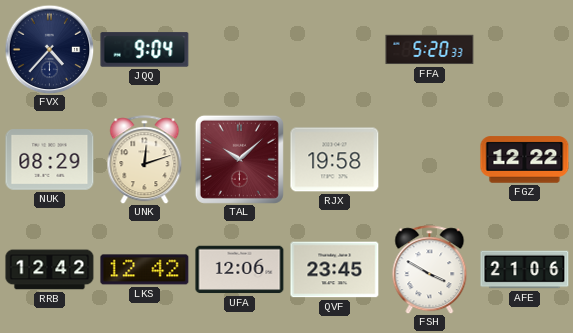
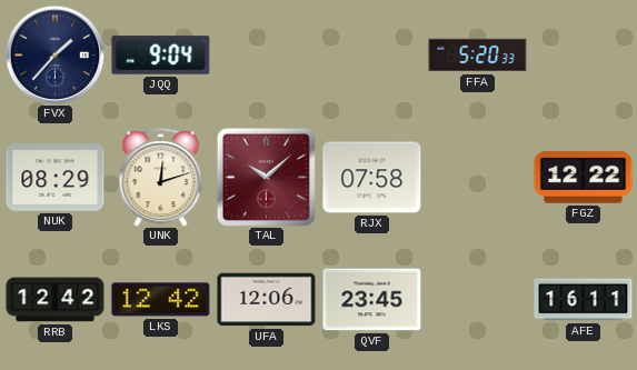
FVX: 4:37 -> 1:37 (54, 54)
RJX: 19:58 -> 07:58 (372, 178)
FSH: 3:50 -> none (430, 270)
AFE: 21:06 -> 16:11 (584, 300)
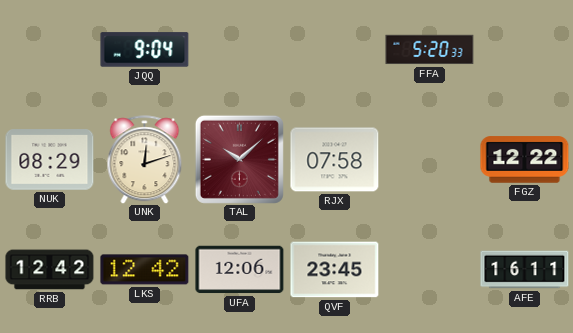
FVX: 1:37 -> none (54, 54)
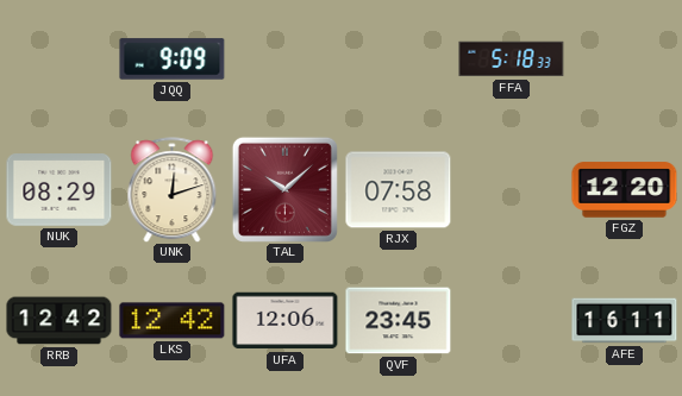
JQQ: 9:04 -> 9:09 (173, 59)
FFA: 5:20 -> 5:18 (512, 59)
FGZ: 12:22 -> 12:20 (625, 190)
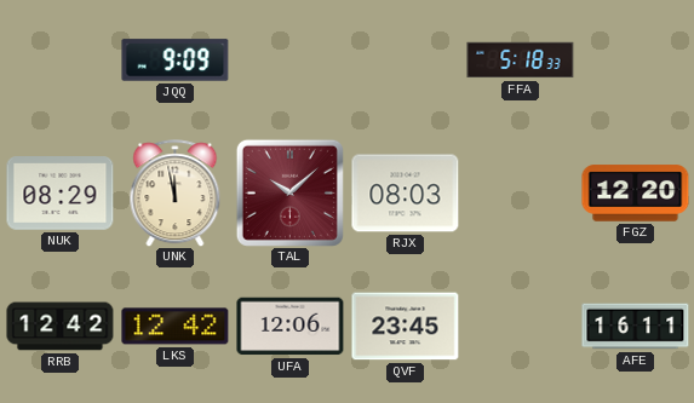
UNK: 12:12 -> 11:58 (176, 194)
RJX: 07:58 -> 08:03 (406, 194)
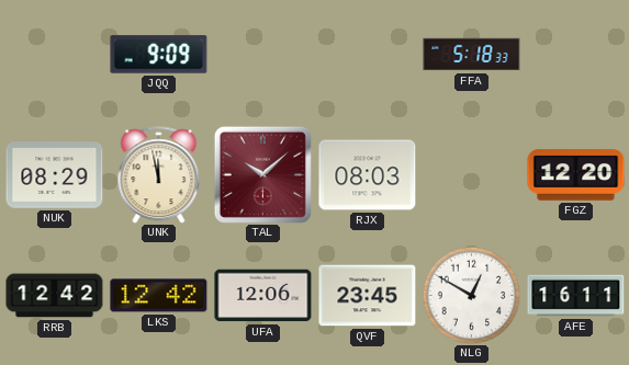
NLG: none -> 12:50 (471, 295)
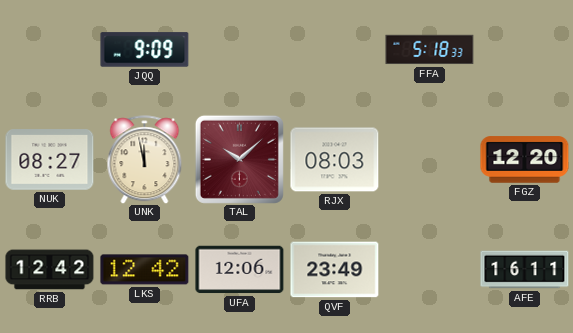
NUK: 08:29 -> 08:27 (50, 160)
QVF: 23:45 -> 23:49 (335, 270)
NLG: 12:50 -> none (471, 295)
